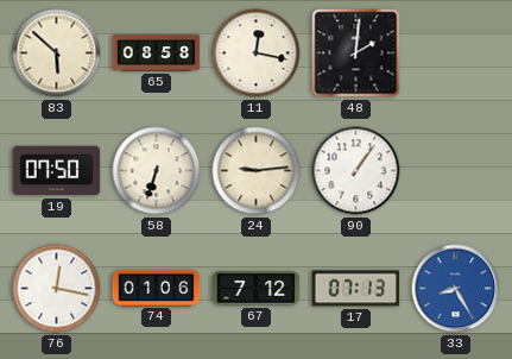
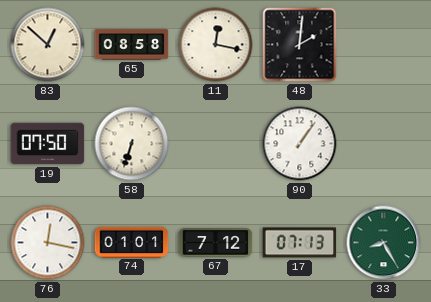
83: 5:52 -> 12:52 (48, 45)
24: 9:14 -> none (257, 171)
74: 01:06 -> 01:01 (132, 242)
33 dial: blue -> green (384, 243)
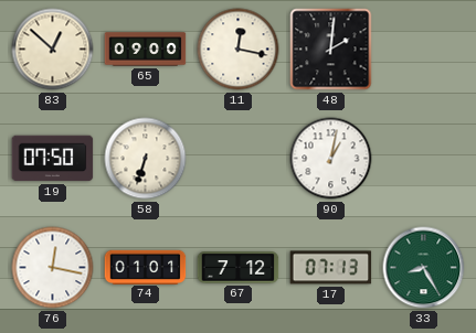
65: 08:58 -> 09:00 (146, 50)
90: 1:06 -> 1:02 (331, 159)
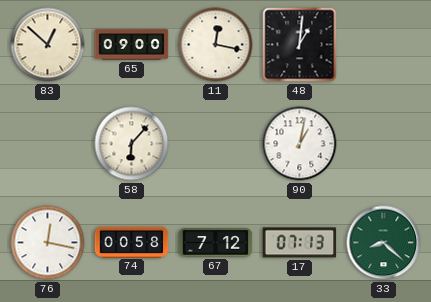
48: 2:01 -> 1:01 (300, 45)
19: 07:50 -> none (53, 159)
58: 6:33 -> 6:07 (132, 144)
74: 01:01 -> 00:58 (132, 242)
33: 8:25 -> 8:22 (384, 243)
